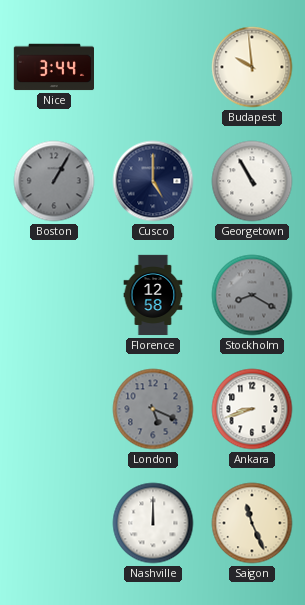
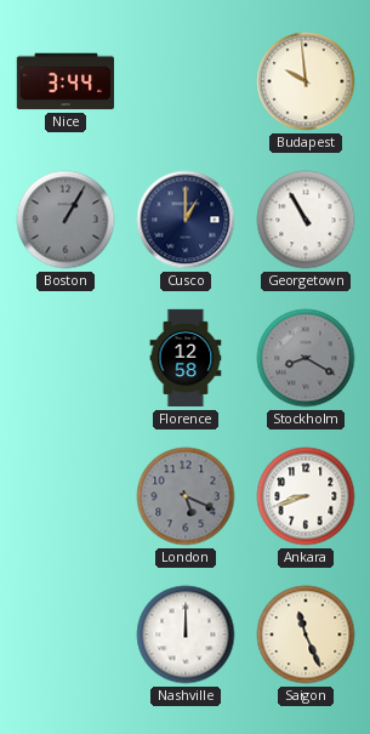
Cusco: 5:00 -> 1:00 (186, 220)
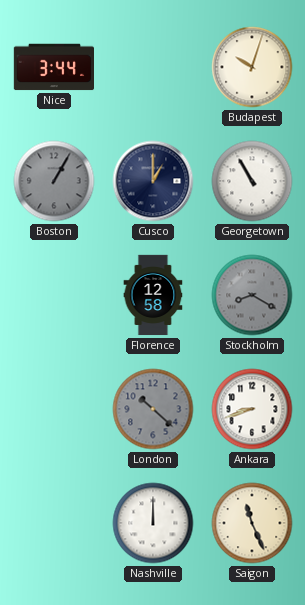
Budapest: 9:59 -> 10:03 (252, 67)
London: 5:19 -> 10:22 (153, 409)
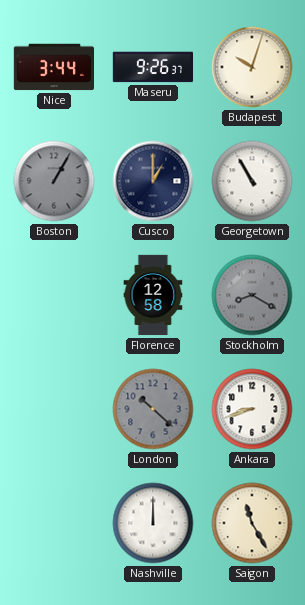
Maseru: none -> 9:26 (152, 67)
Saigon: 11:26 -> 11:25 (252, 523)
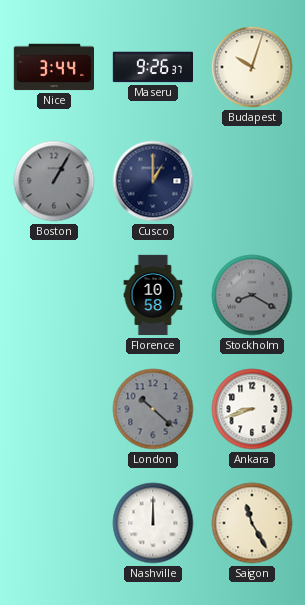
Georgetown: 10:55 -> none (252, 181)
Florence: 12:58 -> 10:58 (153, 295)
